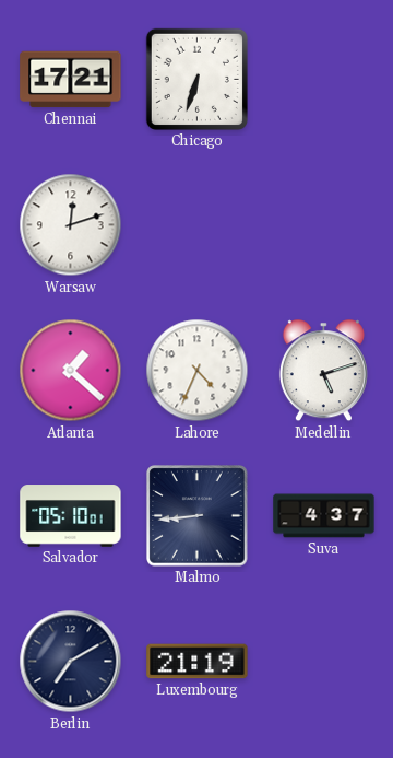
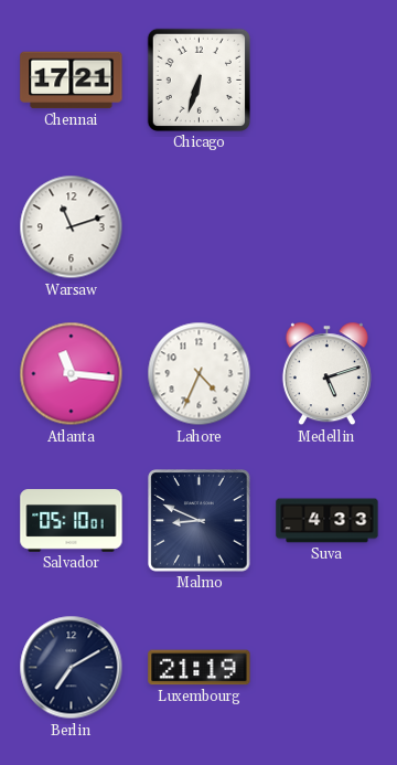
Warsaw: 12:12 -> 11:12 (72, 227)
Atlanta: 1:22 -> 11:16 (72, 374)
Malmo: 8:44 -> 8:49 (200, 521)
Suva: 4:37 -> 4:33 (328, 521)
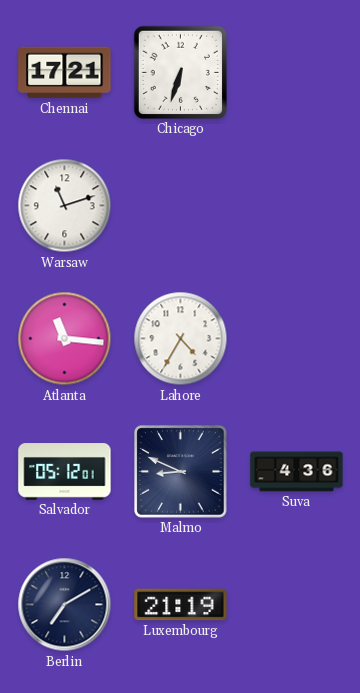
Lahore: 4:34 -> 4:35 (181, 339)
Medellin: 5:12 -> none (326, 374)
Salvador: 05:10 -> 05:12 (65, 472)
Suva: 4:33 -> 4:36 (297, 472)
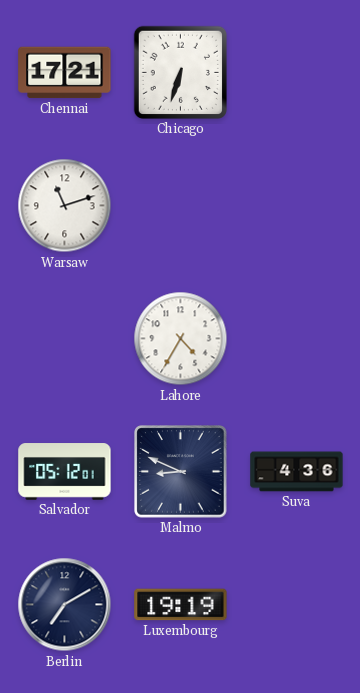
Atlanta: 11:16 -> none (65, 339)
Luxembourg: 21:19 -> 19:19 (181, 605)
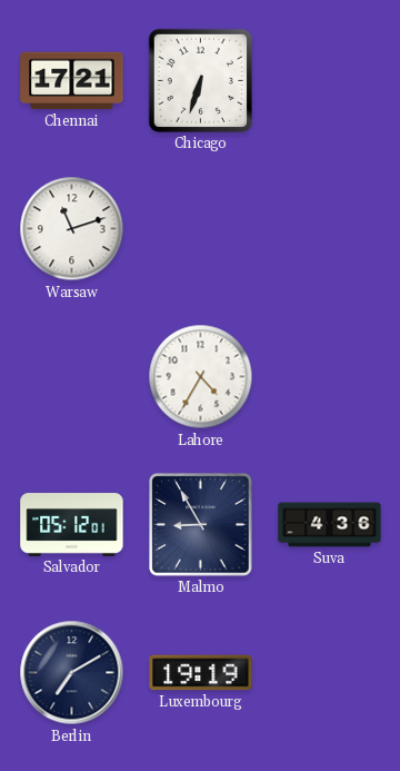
Malmo: 8:49 -> 8:55 (201, 525)
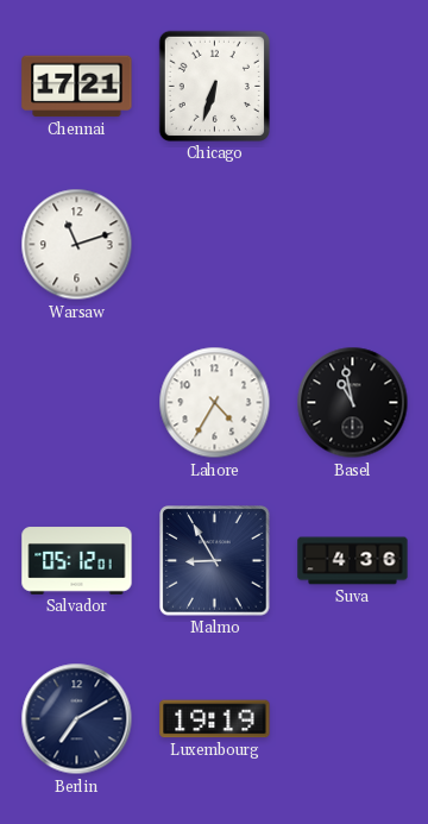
Basel: none -> 10:58 (353, 403)
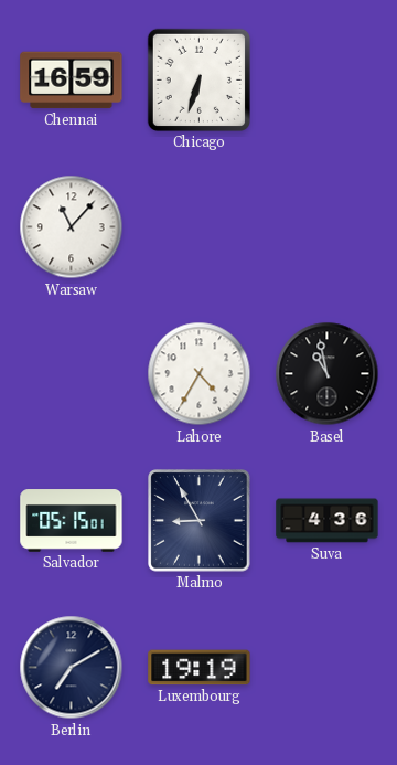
Chennai: 17:21 -> 16:59 (72, 81)
Warsaw: 11:12 -> 11:07 (72, 227)
Salvador: 05:12 -> 05:15 (72, 521)
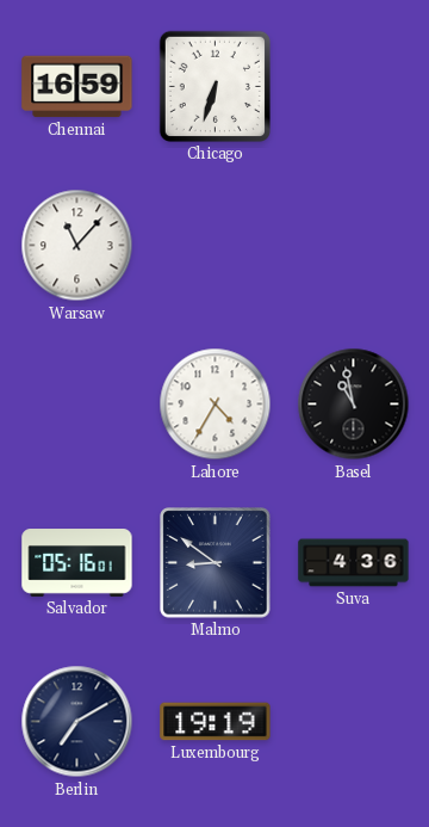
Salvador: 05:15 -> 05:16 (77, 563)
Malmo: 8:55 -> 8:51 (216, 563)
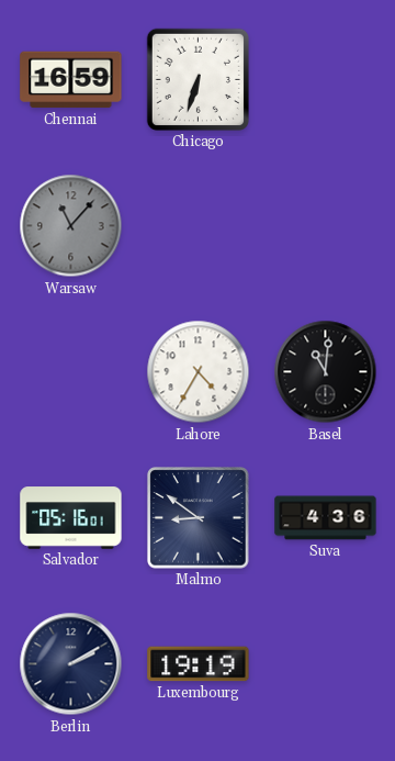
Warsaw dial: white -> grey (71, 226)
Basel: 10:58 -> 11:01 (326, 372)
Berlin: 7:10 -> 2:10 (71, 664)
